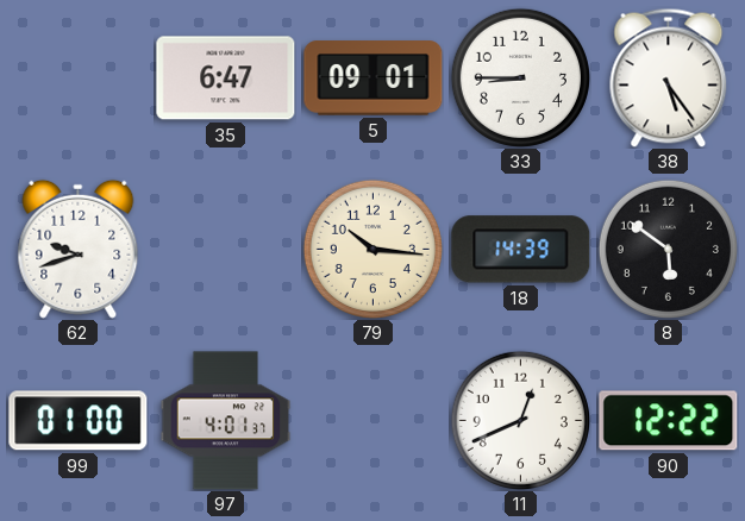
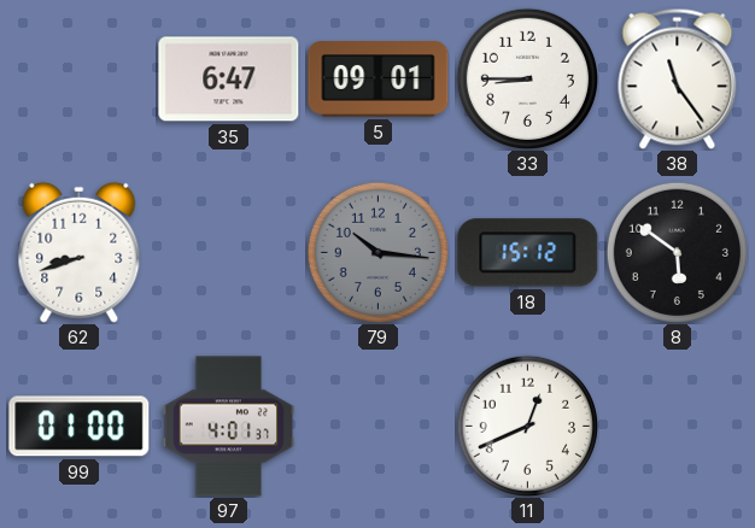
38: 5:24 -> 11:24 (678, 78)
62: 9:42 -> 8:42 (80, 252)
79 dial: cream -> grey (377, 252)
18: 14:39 -> 15:12 (528, 253)
90: 12:22 -> none (669, 421)
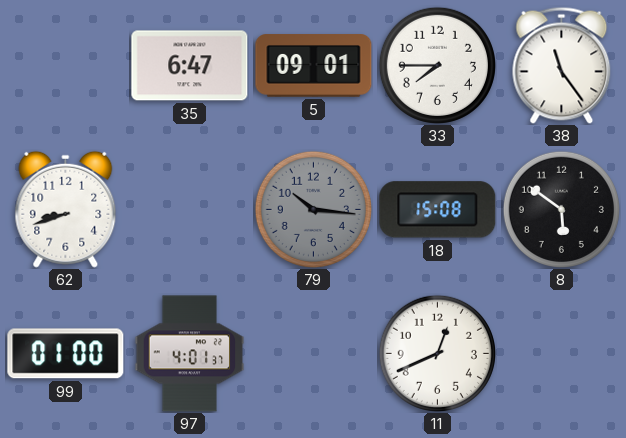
33: 8:45 -> 7:45 (437, 65)
18: 15:12 -> 15:08 (438, 210)
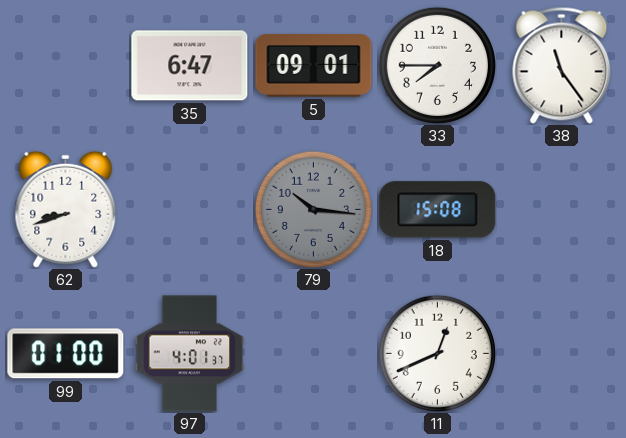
8: 5:51 -> none (561, 209)
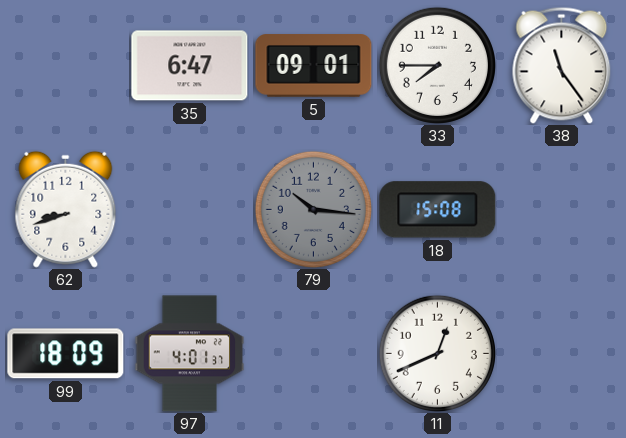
99: 01:00 -> 18:09 (66, 354)
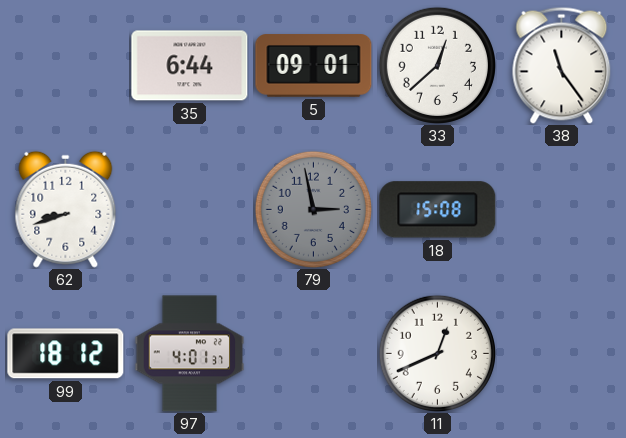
35: 6:47 -> 6:44 (190, 66)
33: 7:45 -> 12:38 (437, 65)
79: 10:16 -> 2:58 (313, 209)
99: 18:09 -> 18:12 (66, 354)
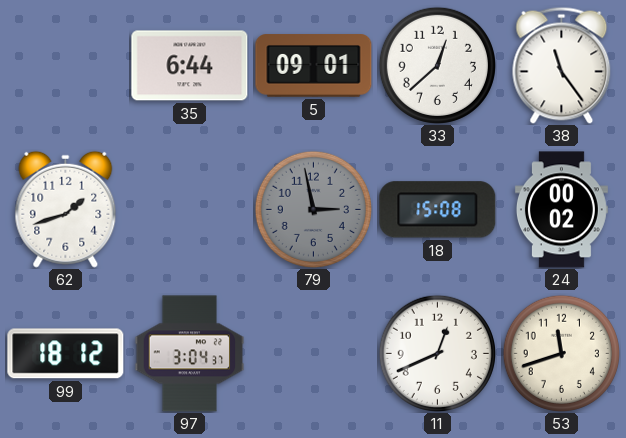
62: 8:42 -> 1:42 (66, 209)
24: none -> 00:02 (561, 210)
97: 4:01 -> 3:04 (190, 354)
53: none -> 11:42 (561, 353)
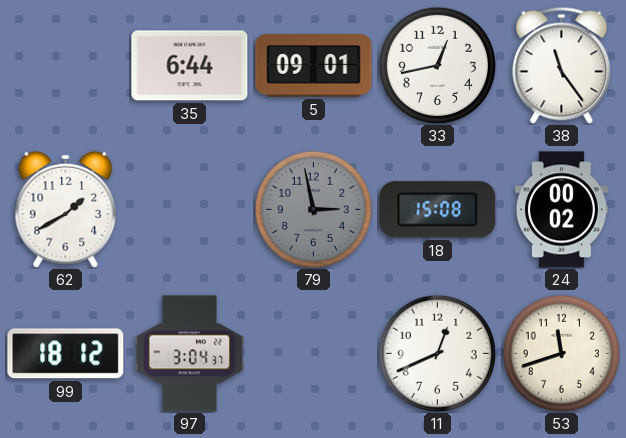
33: 12:38 -> 12:43 (437, 65)
62: 1:42 -> 1:40 (66, 209)
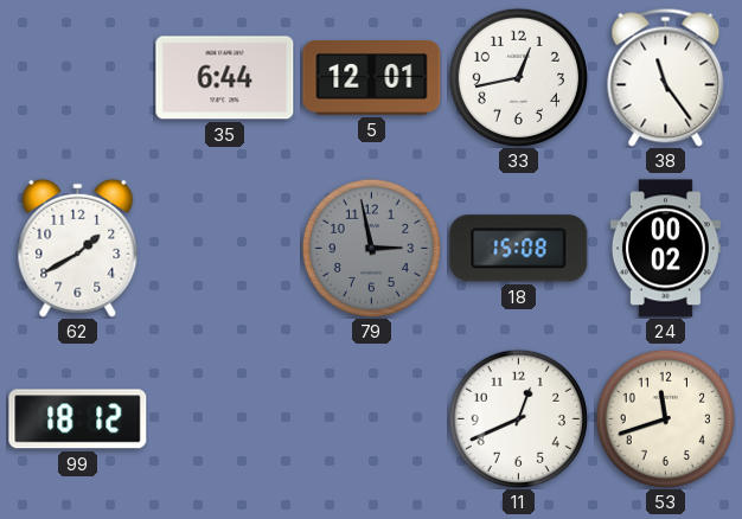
5: 09:01 -> 12:01 (372, 78)
97: 3:04 -> none (190, 354)
